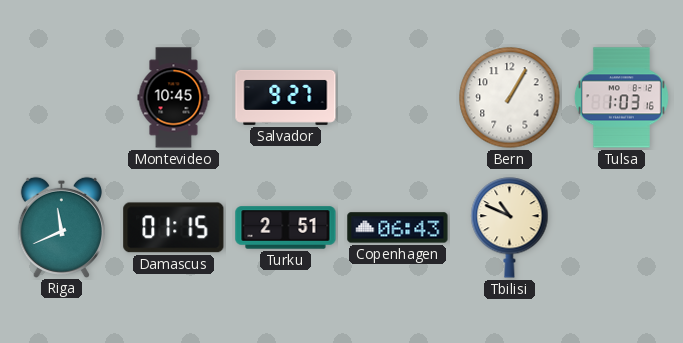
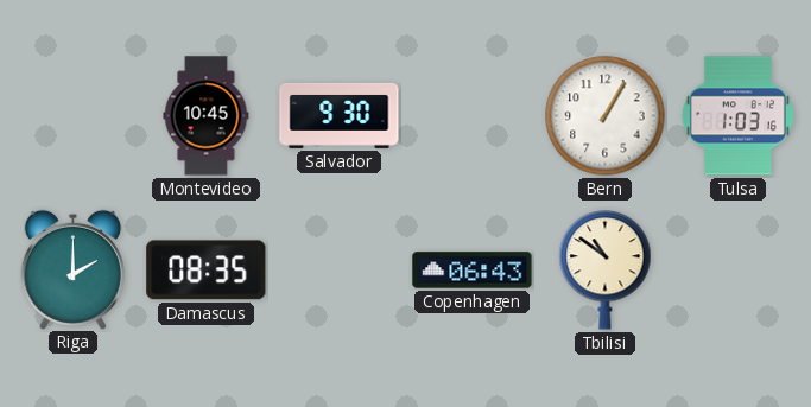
Salvador: 9:27 -> 9:30 (340, 115)
Riga: 11:41 -> 2:00 (72, 269)
Damascus: 01:15 -> 08:35 (207, 271)
Turku: 2:51 -> none (286, 228)
Tbilisi: 10:49 -> 10:51 (606, 271)
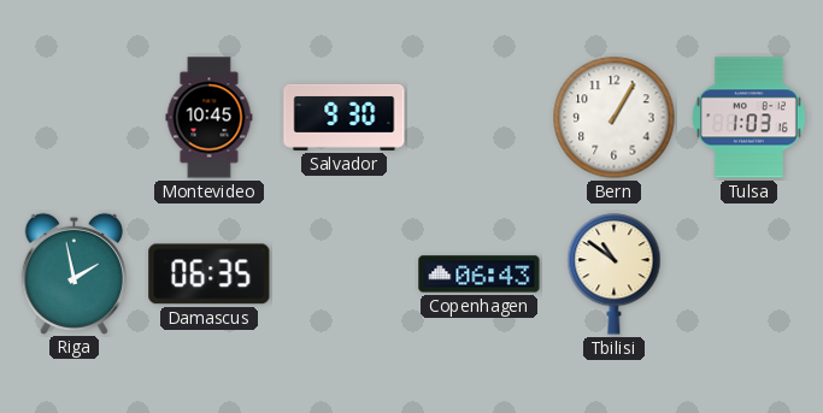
Riga: 2:00 -> 1:58 (74, 273)
Damascus: 08:35 -> 06:35 (210, 275)
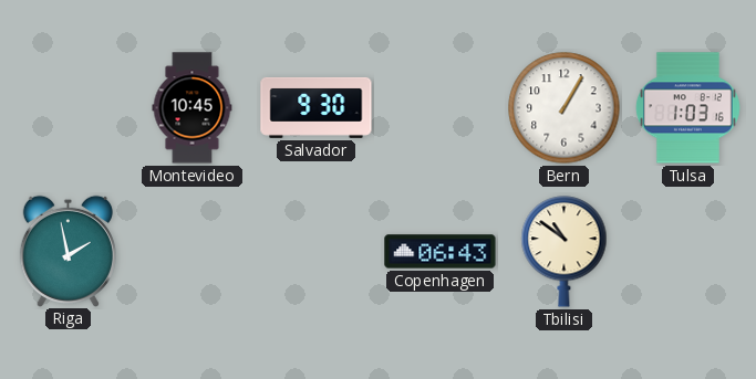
Damascus: 06:35 -> none (210, 275)
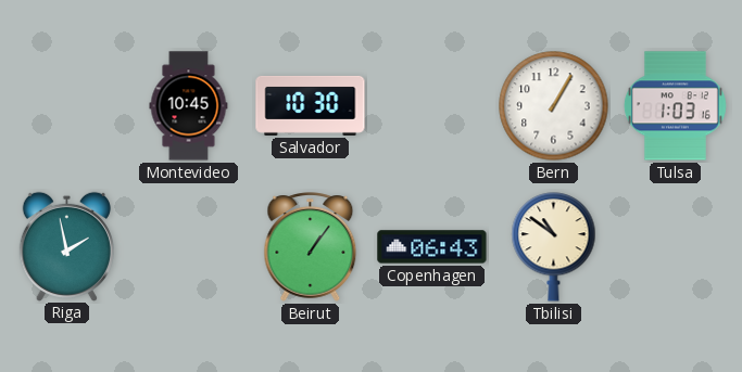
Salvador: 9:30 -> 10:30 (311, 105)
Beirut: none -> 1:06 (311, 247)
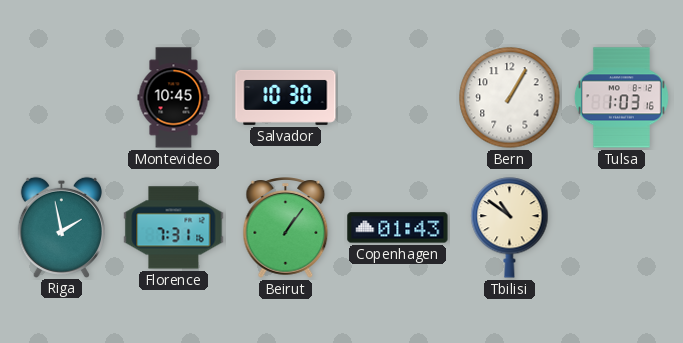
Florence: none -> 7:31 (174, 228)
Copenhagen: 06:43 -> 01:43 (398, 228)
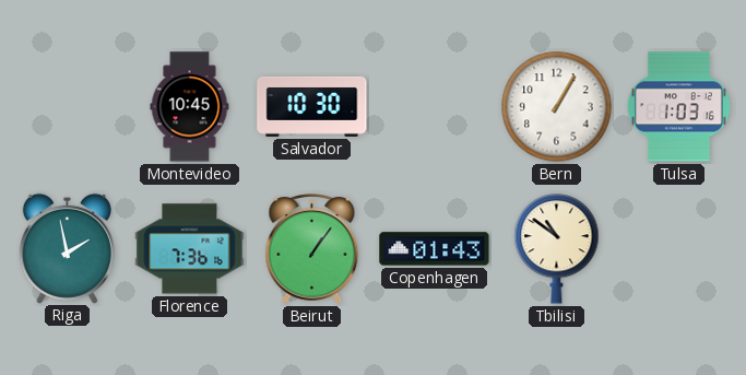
Florence: 7:31 -> 7:36 (190, 249)
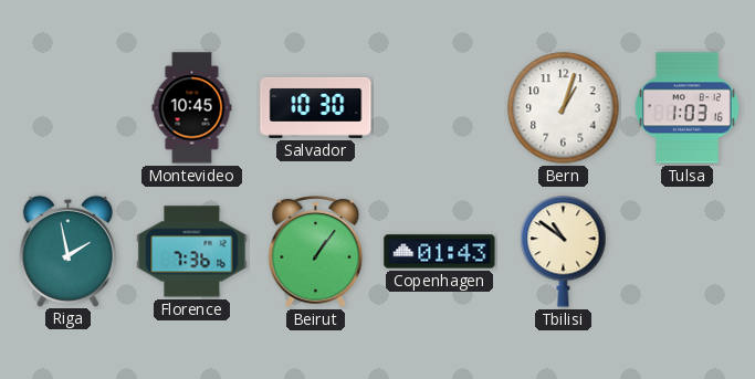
Bern: 1:05 -> 1:03 (564, 108)
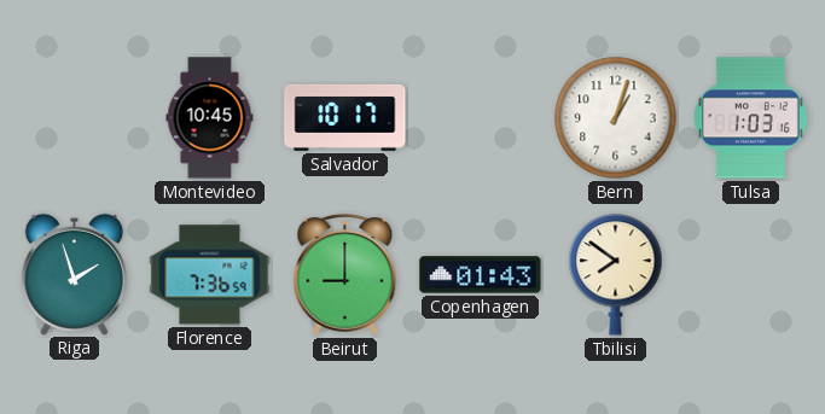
Salvador: 10:30 -> 10:17 (345, 117)
Riga: 1:58 -> 1:57 (74, 274)
Florence: 7:36:16 -> 7:36:59 (210, 275)
Beirut: 1:06 -> 9:00 (345, 275)
Tbilisi: 10:51 -> 7:51 (616, 275)
